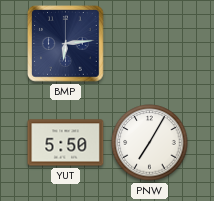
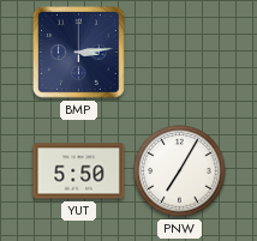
BMP: 6:14 -> 3:14 (79, 53)
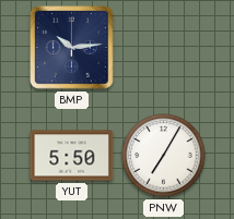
BMP: 3:14 -> 10:14 (72, 48)
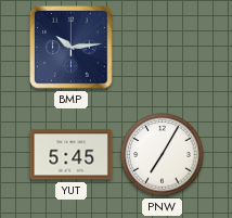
YUT: 5:50 -> 5:45 (72, 155)
